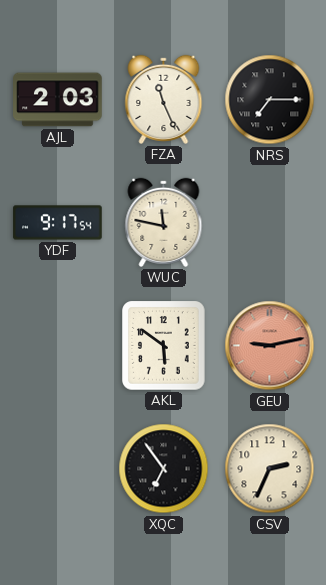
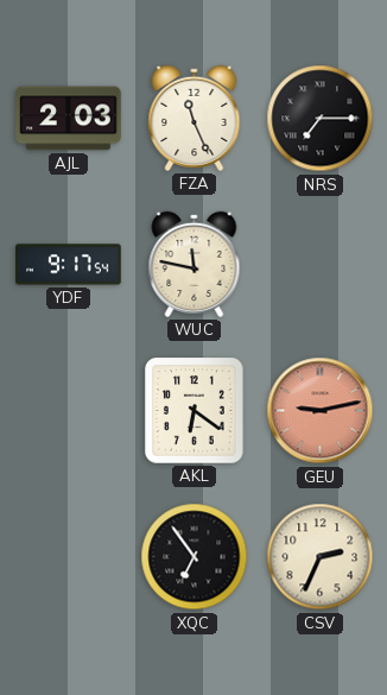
AKL: 5:51 -> 6:21 (195, 411)
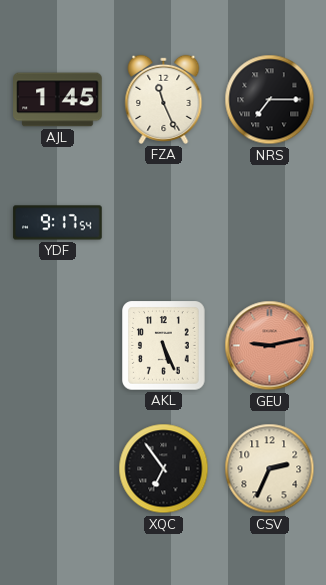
AJL: 2:03 -> 1:45 (58, 100)
WUC: 11:47 -> none (195, 264)
AKL: 6:21 -> 5:26 (164, 346)
